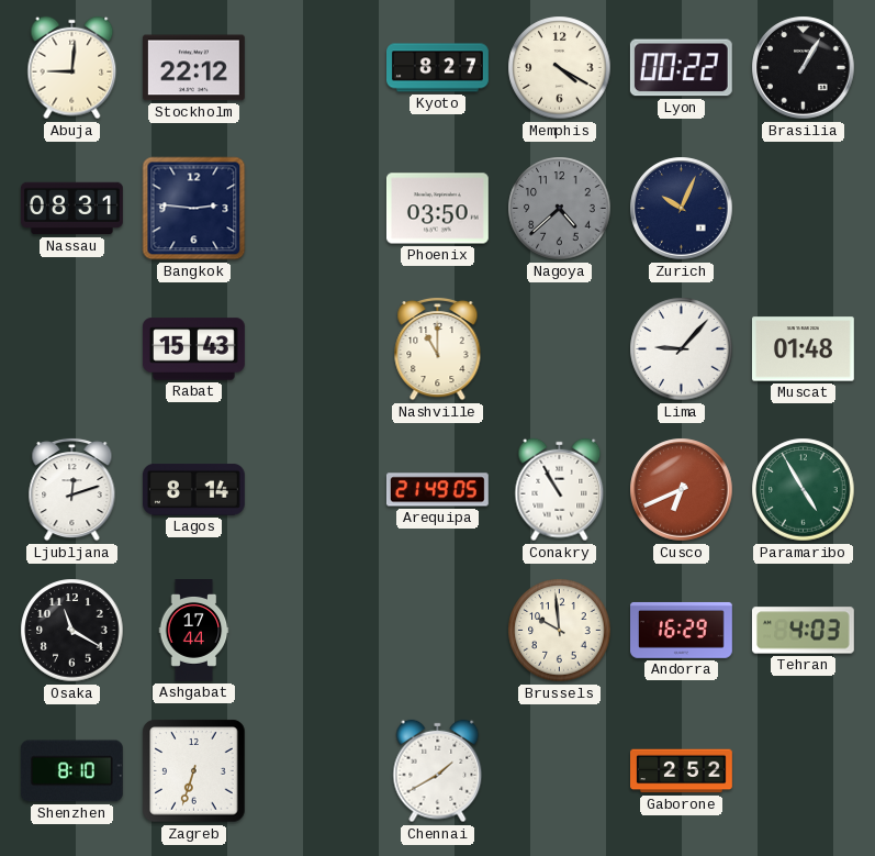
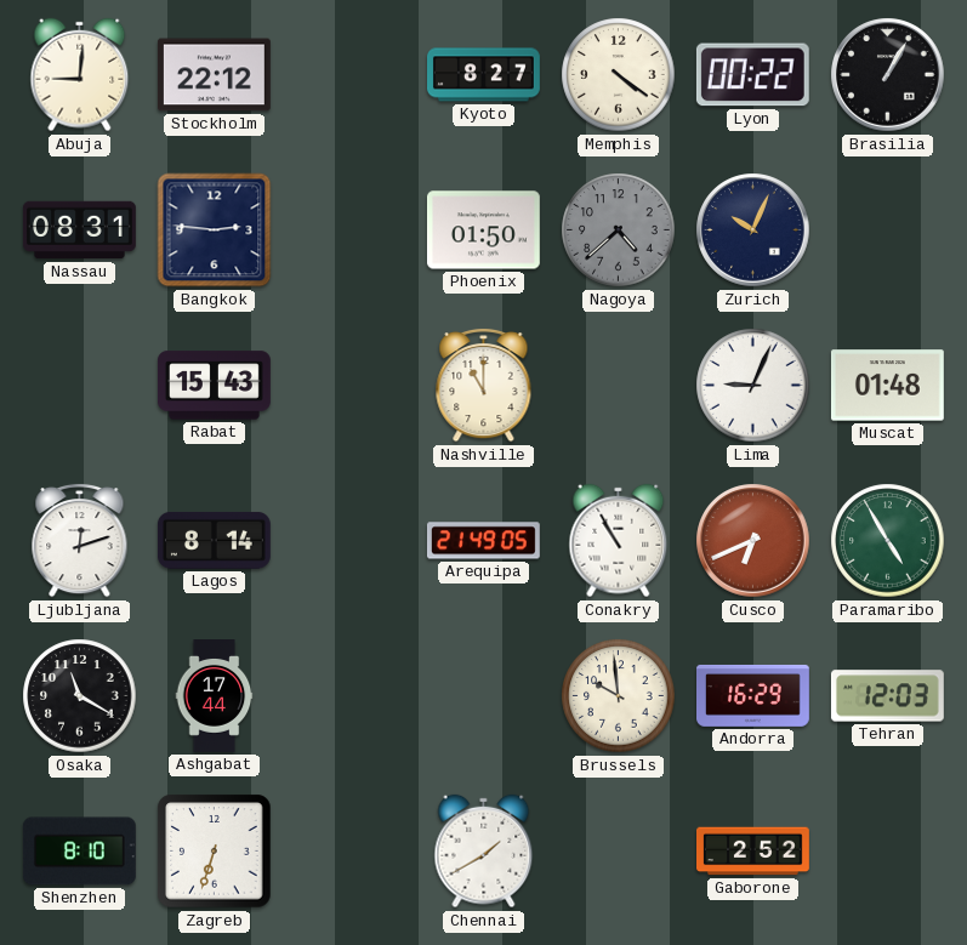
Memphis: 4:20 -> 4:21 (619, 75)
Phoenix: 03:50 -> 01:50 (483, 230)
Lima: 9:07 -> 9:04 (753, 386)
Tehran: 4:03 -> 12:03 (887, 696)
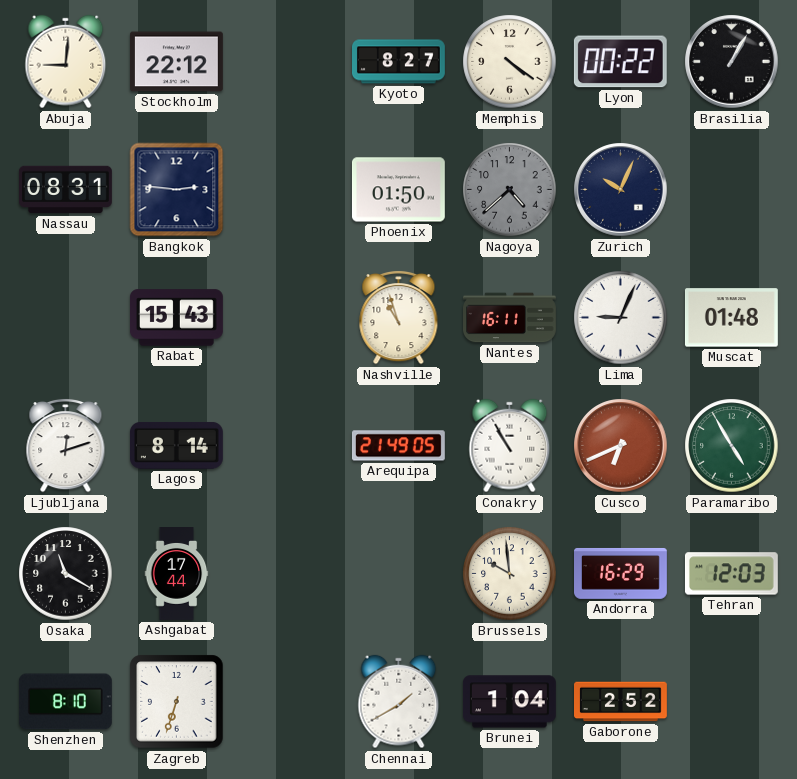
Nashville: 11:00 -> 10:57 (399, 317)
Nantes: none -> 16:11 (510, 318)
Brunei: none -> 1:04 (509, 702)
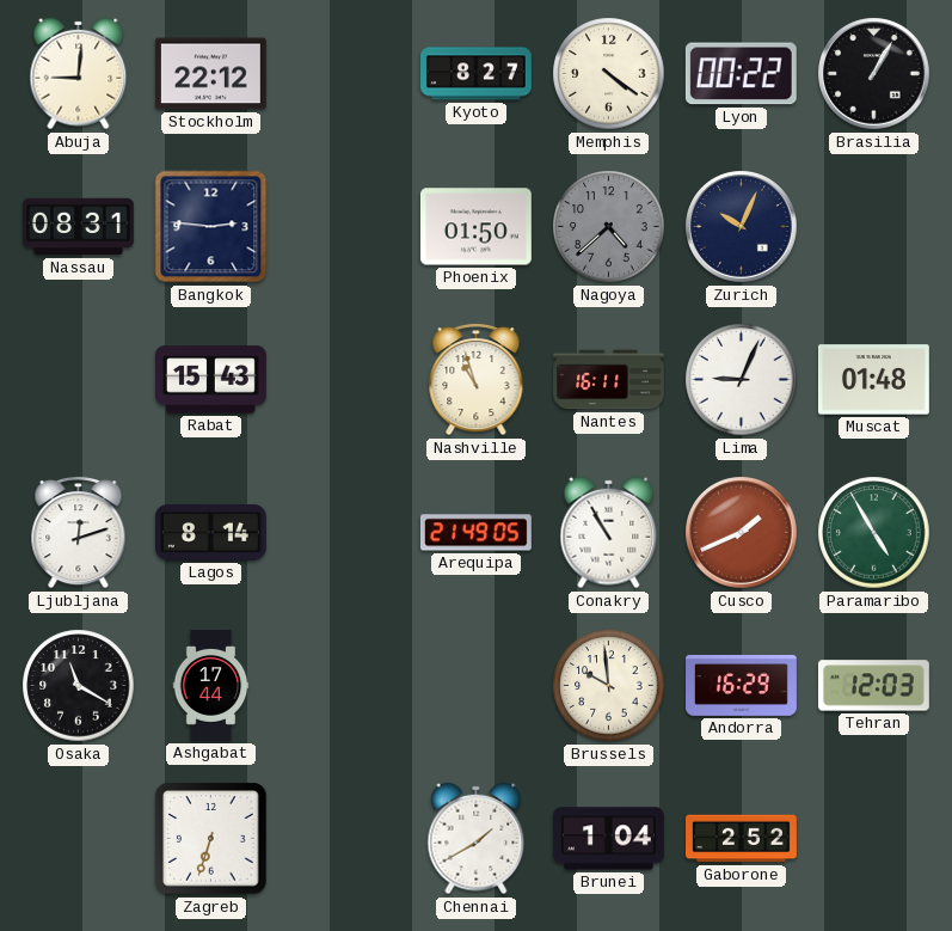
Cusco: 6:41 -> 1:41 (742, 533)
Shenzhen: 8:10 -> none (65, 702)
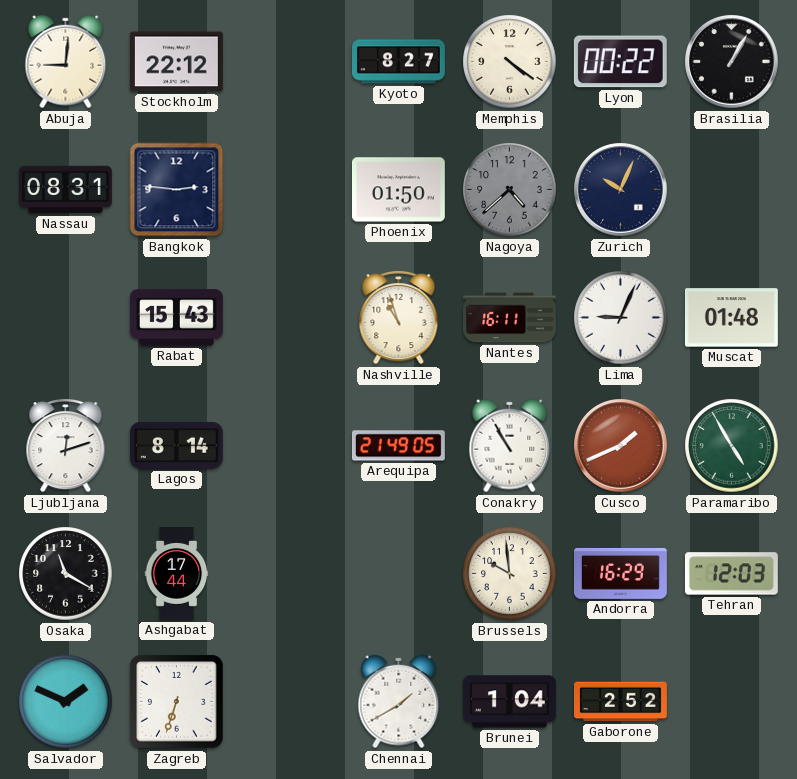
Salvador: none -> 1:49 (66, 702)
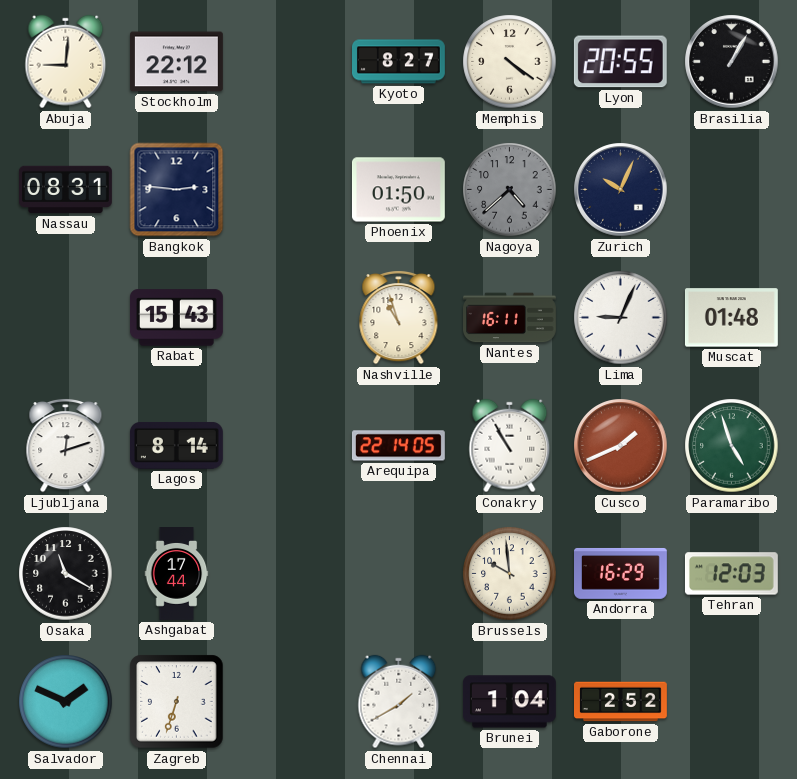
Lyon: 00:22 -> 20:55 (620, 62)
Arequipa: 21:49 -> 22:14 (398, 446)
Paramaribo: 4:55 -> 4:57 (732, 446)
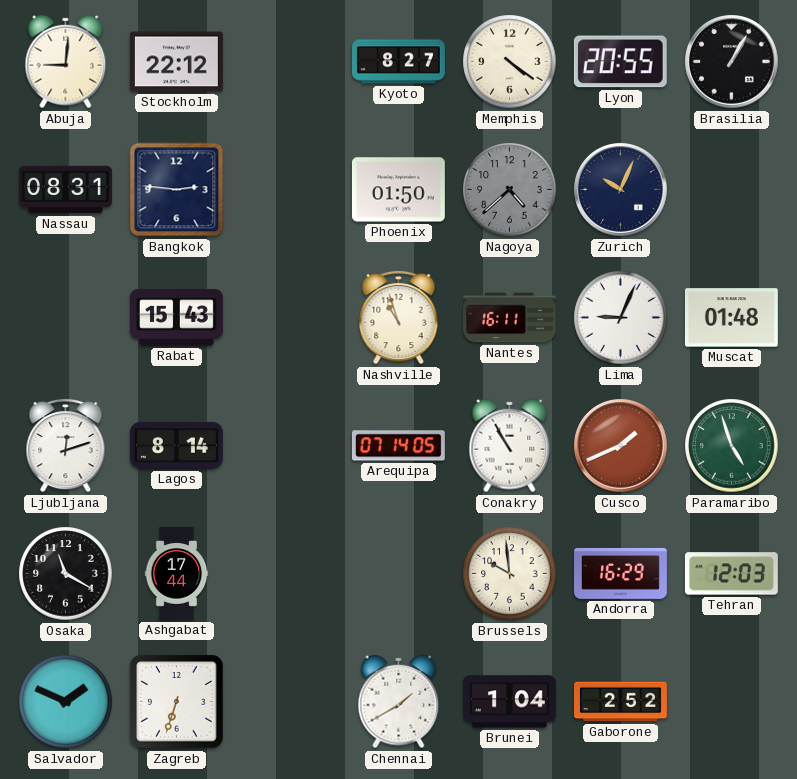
Arequipa: 22:14 -> 07:14 (398, 446)
